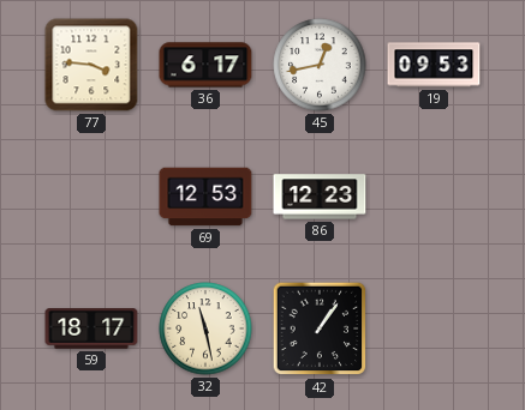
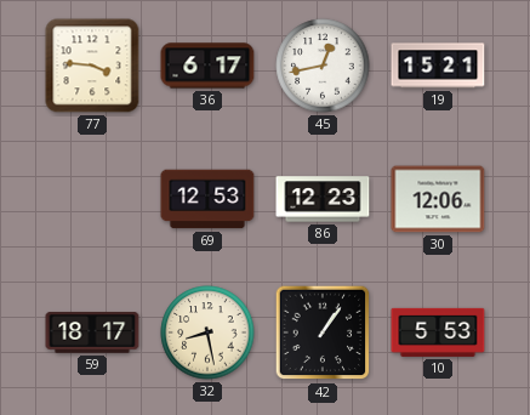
19: 09:53 -> 15:21 (438, 66)
30: none -> 12:06 (438, 199)
32: 11:28 -> 8:28 (207, 332)
10: none -> 5:53 (438, 332)
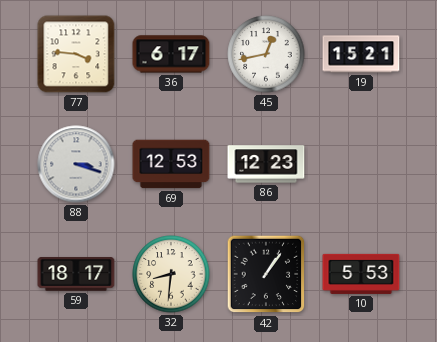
88: none -> 3:18 (76, 164)
30: 12:06 -> none (438, 199)
32: 8:28 -> 8:31 (171, 274)
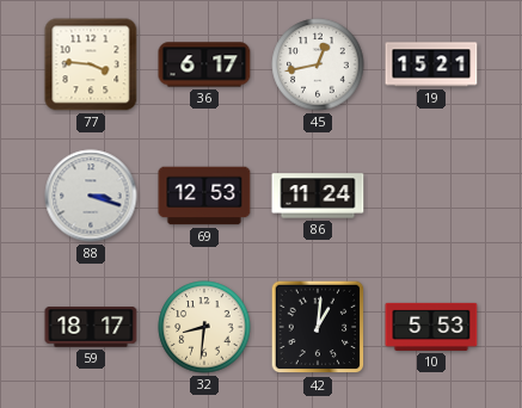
86: 12:23 -> 11:24 (318, 196)
42: 1:06 -> 1:01 (318, 327)
